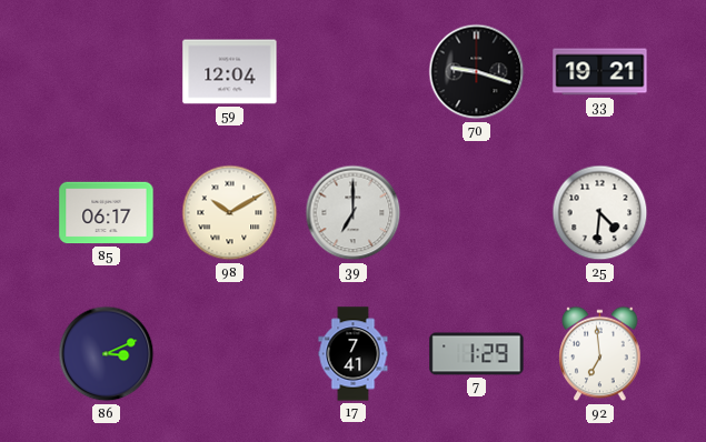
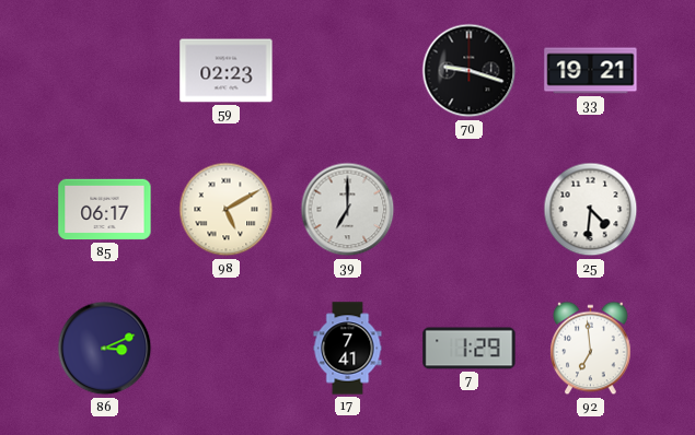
59: 12:04 -> 02:23 (227, 71)
98: 10:10 -> 5:10 (227, 210)
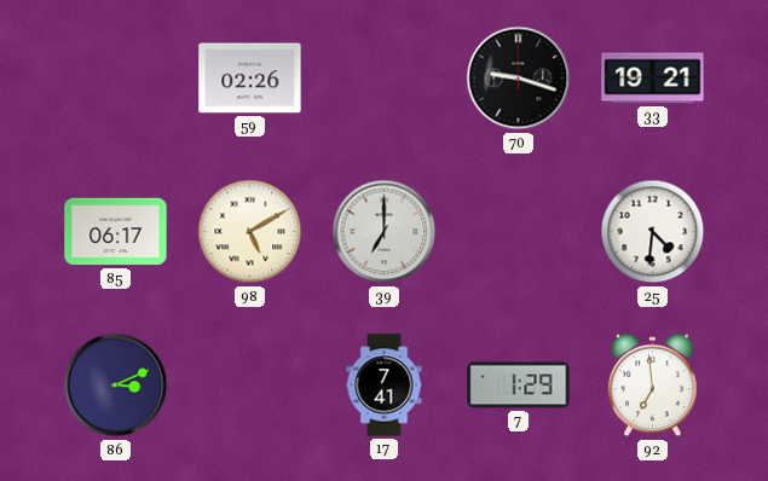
59: 02:23 -> 02:26 (250, 79)
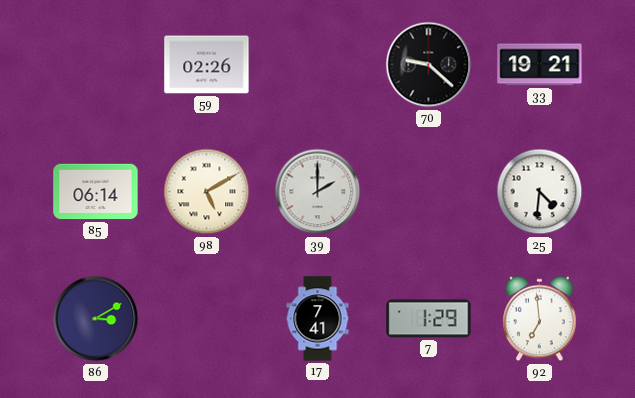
70: 9:18 -> 9:22 (429, 65)
85: 06:17 -> 06:14 (96, 192)
39: 7:00 -> 2:00 (318, 192)
86: 3:11 -> 3:10 (96, 319)
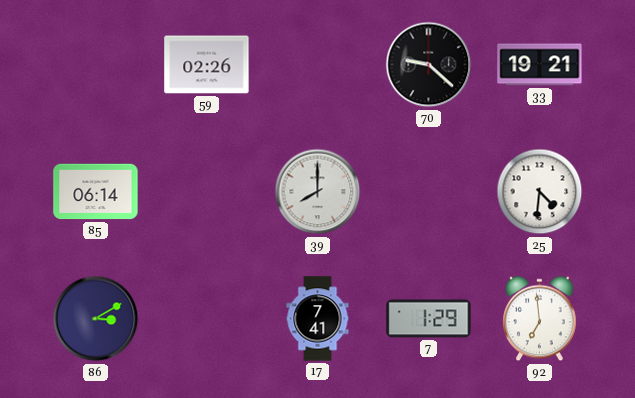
98: 5:10 -> none (207, 192)
39: 2:00 -> 8:00 (318, 192)
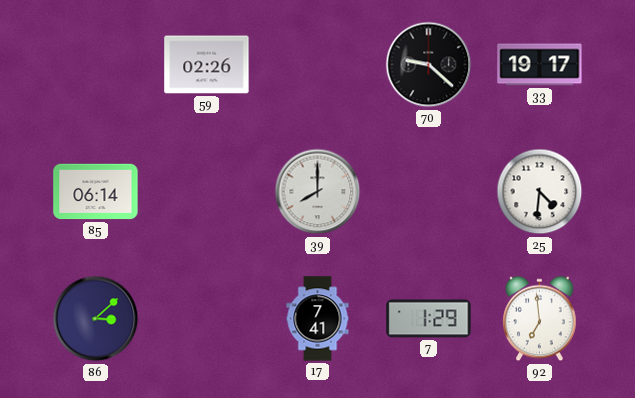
33: 19:21 -> 19:17 (540, 65)
86: 3:10 -> 3:08 (96, 319)
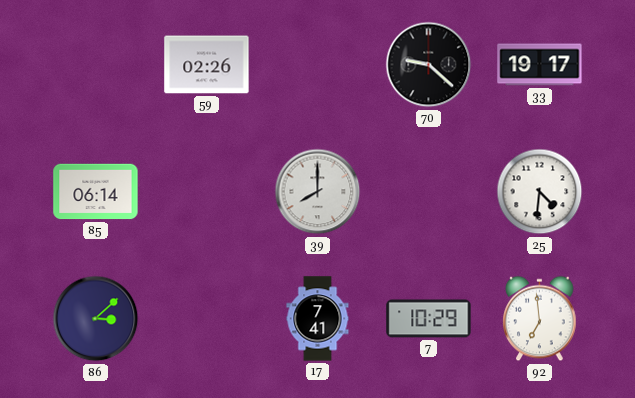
7: 1:29 -> 10:29 (429, 319)
